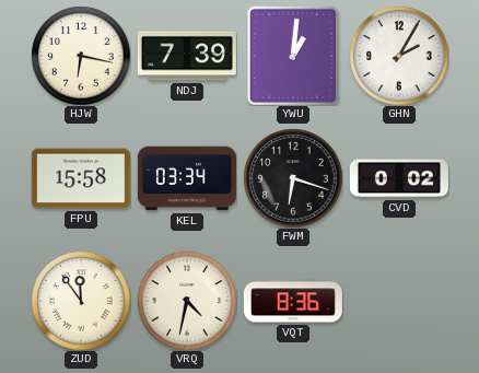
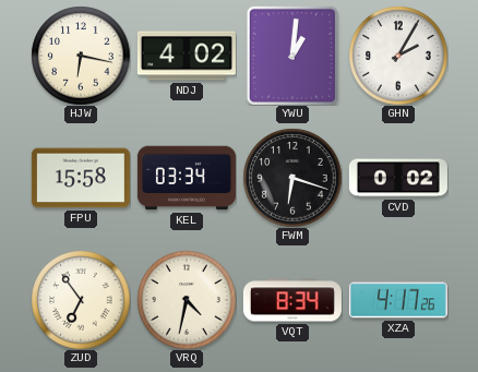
NDJ: 7:39 -> 4:02 (187, 56)
ZUD: 11:54 -> 6:54 (81, 300)
VQT: 8:36 -> 8:34 (292, 300)
XZA: none -> 4:17 (398, 300)
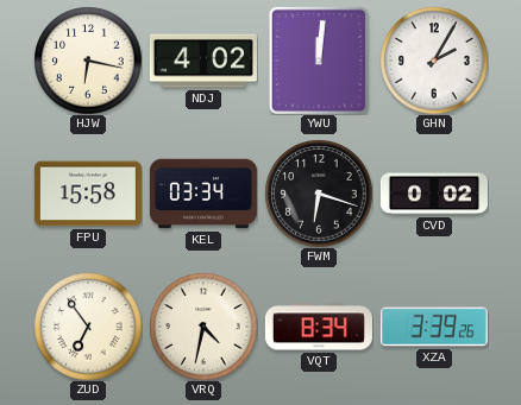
YWU: 1:01 -> 12:01 (319, 61)
XZA: 4:17 -> 3:39 (434, 327)
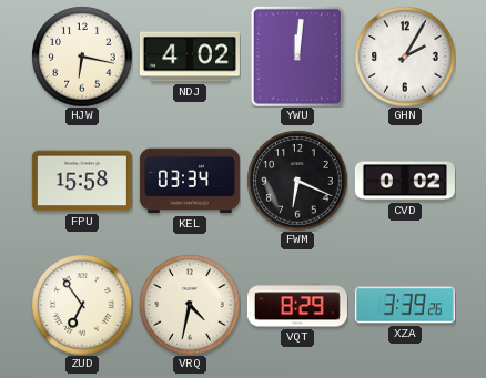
FWM: 6:18 -> 6:19 (297, 181)
VQT: 8:34 -> 8:29 (297, 305)
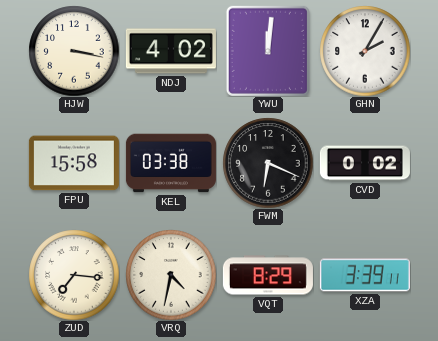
HJW: 6:17 -> 3:17 (74, 51)
KEL: 03:34 -> 03:38 (171, 163)
ZUD: 6:54 -> 7:16 (74, 275)
XZA: 3:39:26 -> 3:39:11 (365, 275)
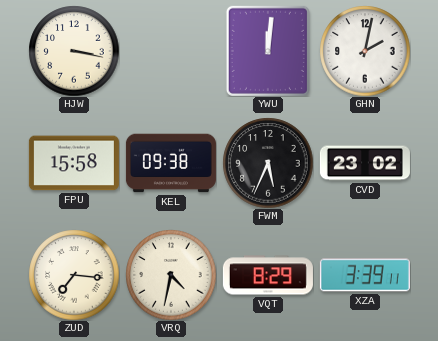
NDJ: 4:02 -> none (171, 51)
GHN: 2:05 -> 2:02 (365, 51)
KEL: 03:38 -> 09:38 (171, 163)
FWM: 6:19 -> 5:34 (268, 163)
CVD: 0:02 -> 23:02 (365, 163)
